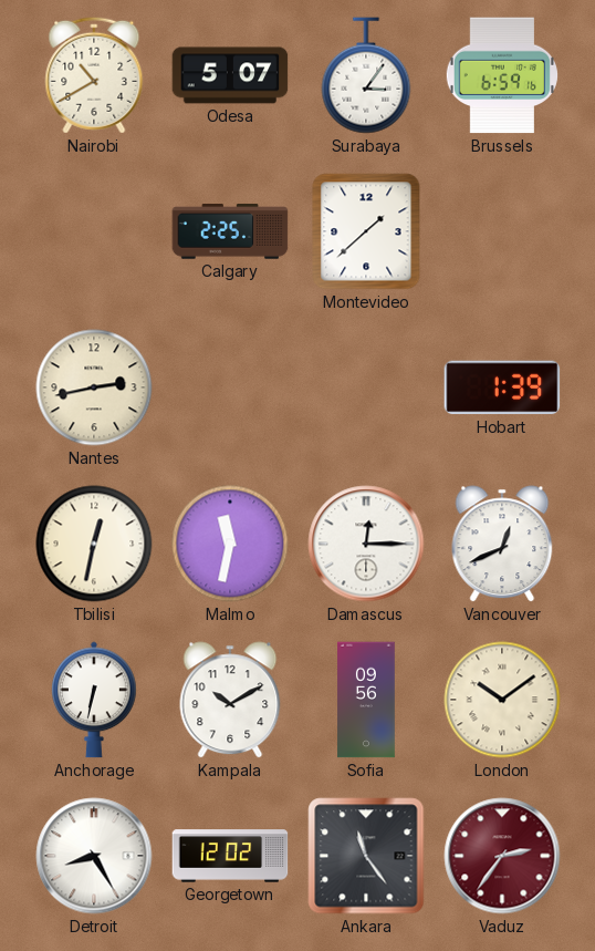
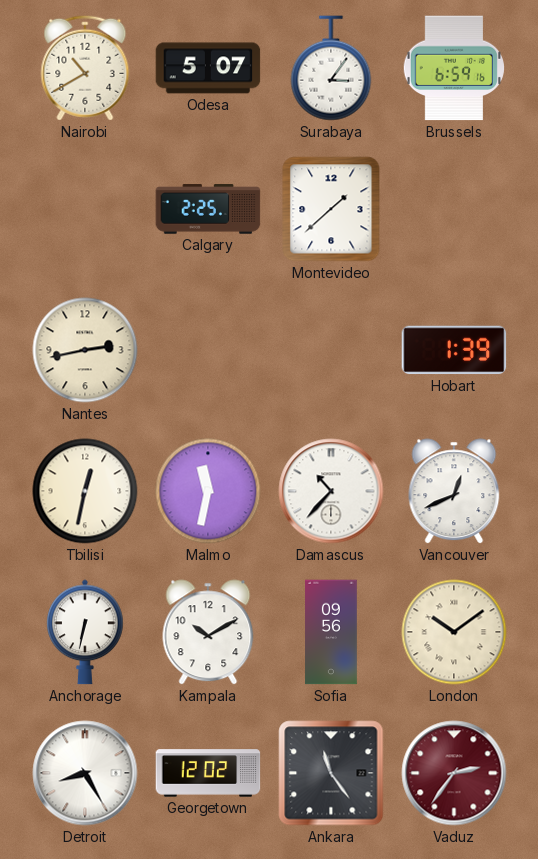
Damascus: 12:15 -> 10:37 (331, 491)
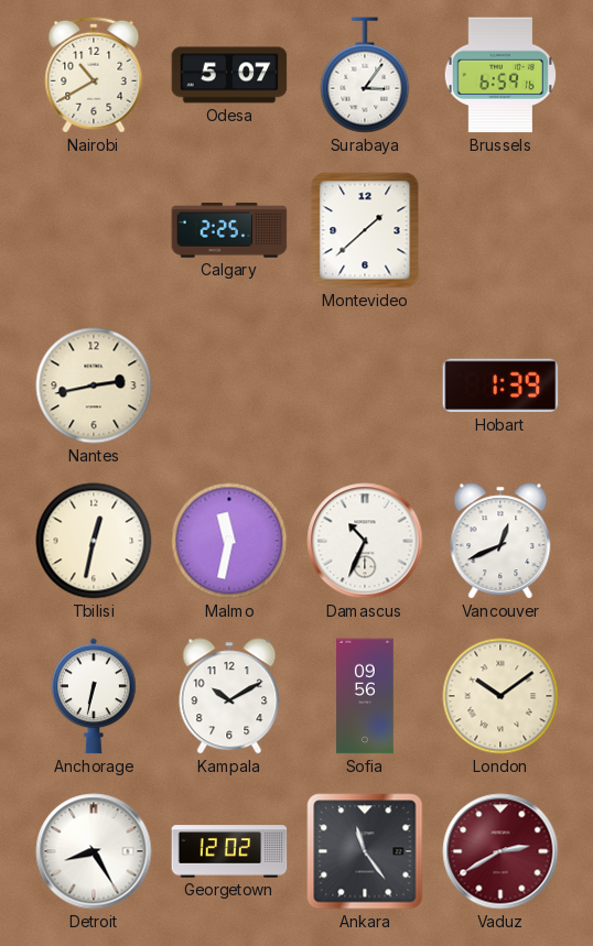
Damascus: 10:37 -> 10:34 (365, 541)
Vaduz: 2:36 -> 2:40 (500, 851)
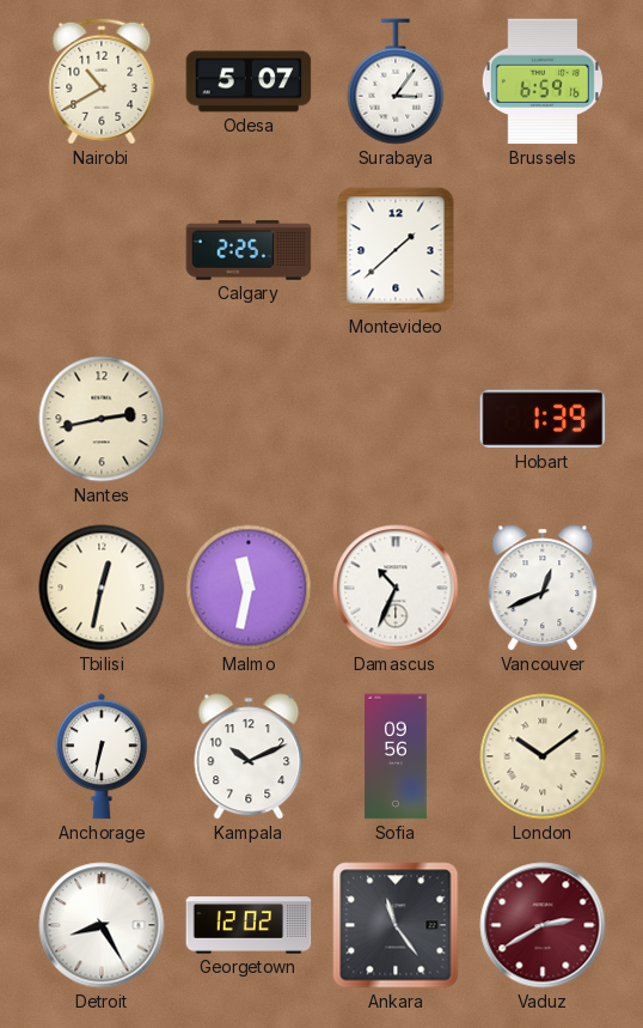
Kampala: 10:10 -> 10:11 (249, 756)
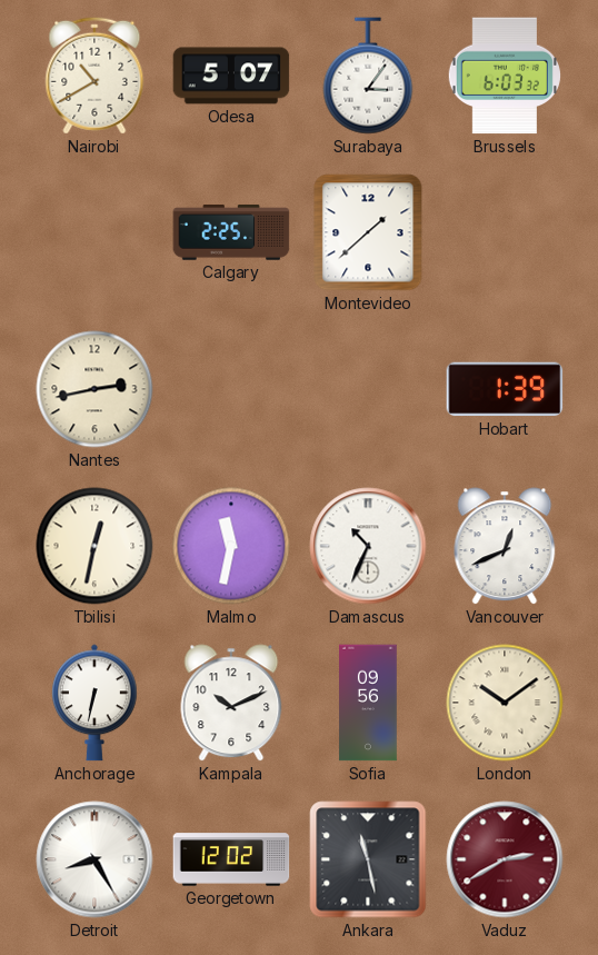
Brussels: 6:59 -> 6:03 (505, 76)
Ankara: 11:24 -> 11:28 (368, 859)
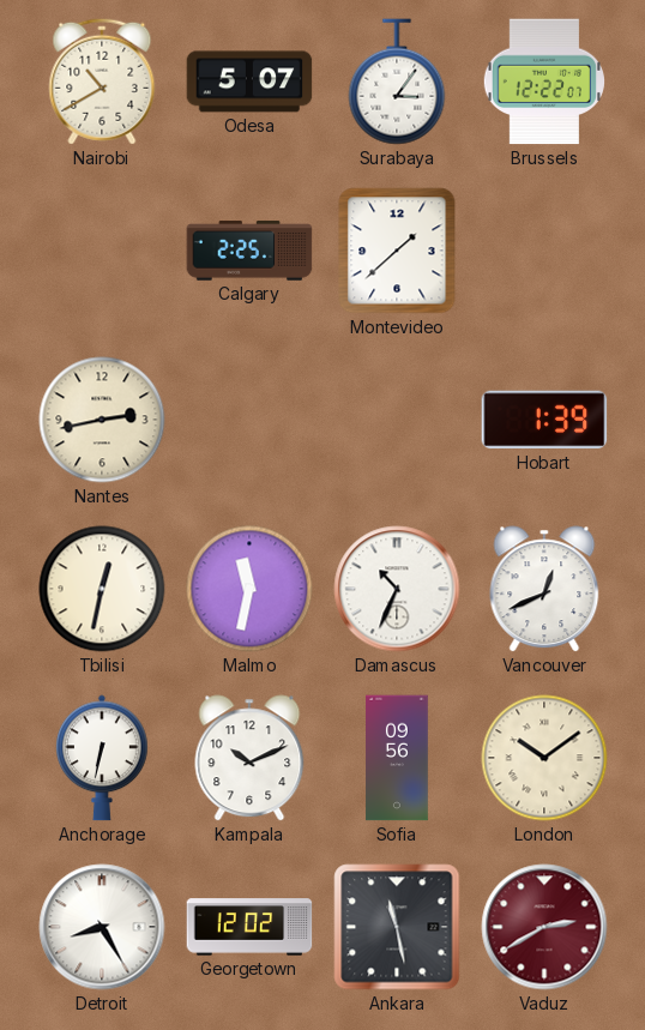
Brussels: 6:03 -> 12:22 (544, 82)
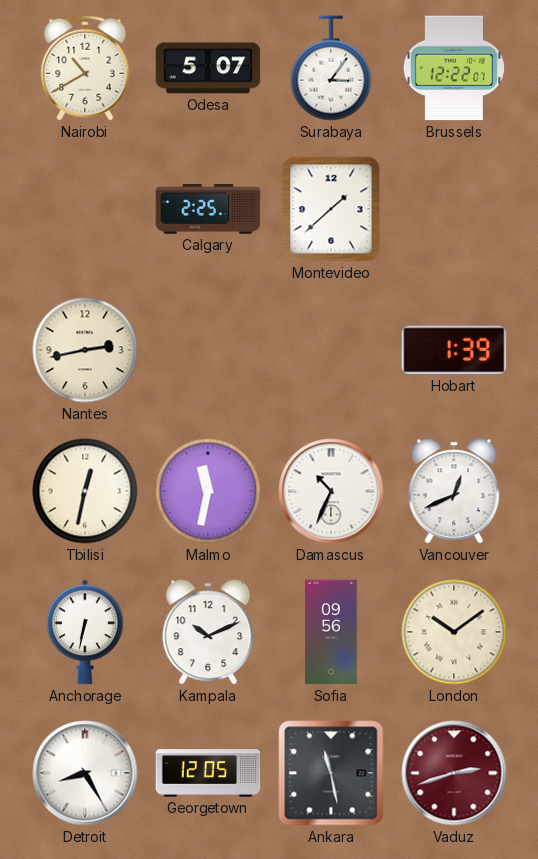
Georgetown: 12:02 -> 12:05 (208, 773)
Vaduz: 2:40 -> 2:42 (454, 773)
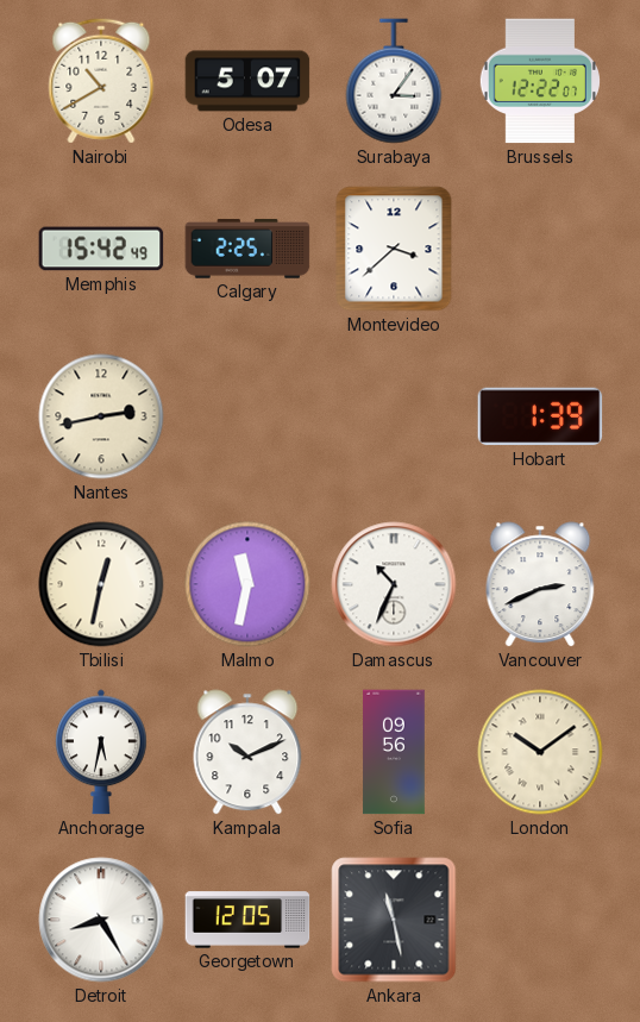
Memphis: none -> 15:42 (101, 249)
Montevideo: 1:38 -> 3:38 (394, 249)
Vancouver: 12:41 -> 2:41 (540, 584)
Anchorage: 6:32 -> 5:32 (102, 752)
Vaduz: 2:42 -> none (454, 773)
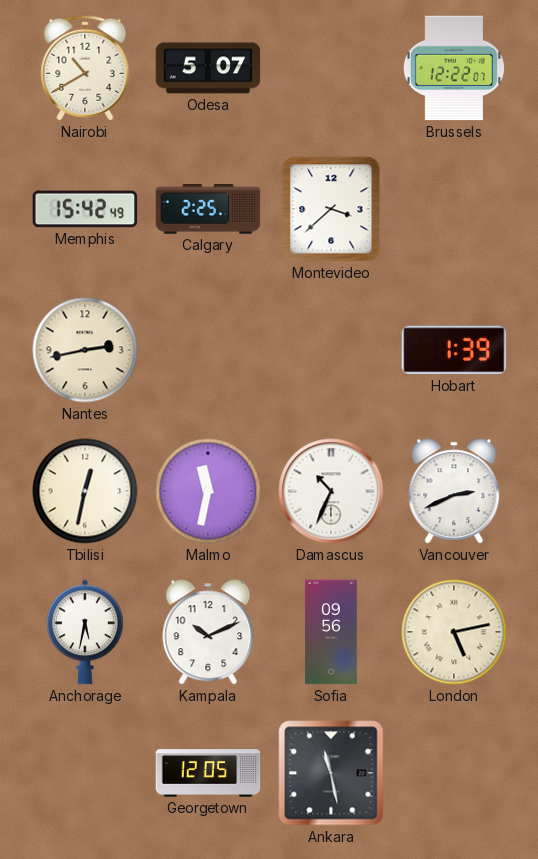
Surabaya: 3:06 -> none (394, 81)
London: 10:09 -> 5:13 (454, 632)
Detroit: 8:25 -> none (101, 920)
